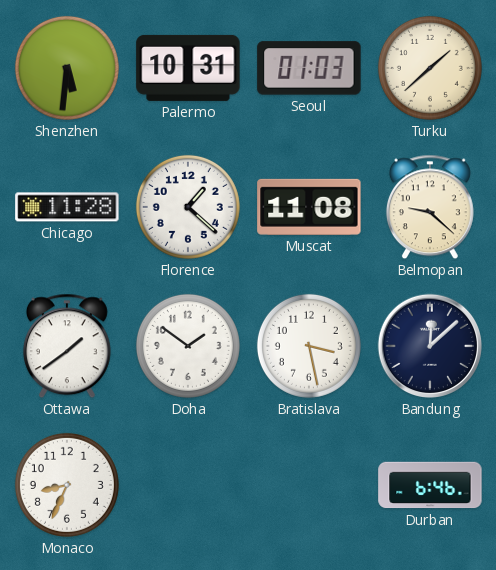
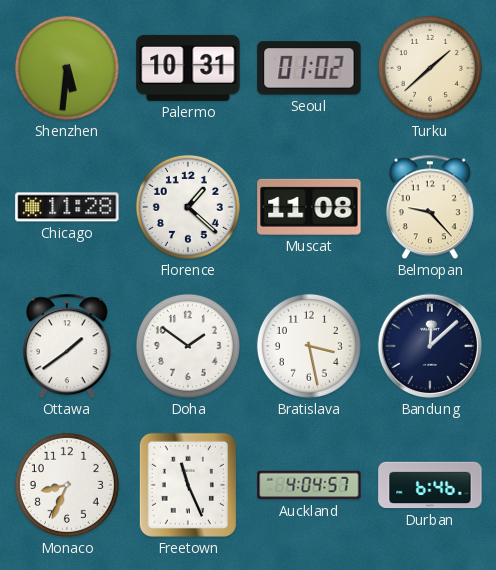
Seoul: 01:03 -> 01:02 (309, 68)
Belmopan: 9:22 -> 9:23 (430, 207)
Freetown: none -> 11:26 (188, 485)
Auckland: none -> 4:04 (309, 485)
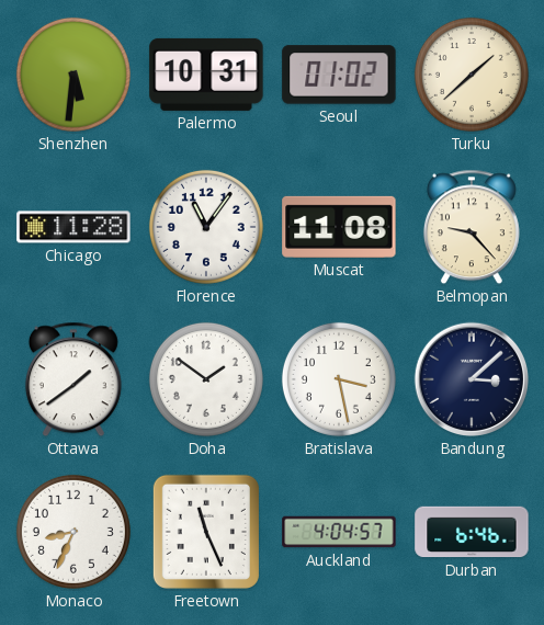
Florence: 1:22 -> 11:06 (206, 227)
Bandung: 12:08 -> 3:08 (472, 379)
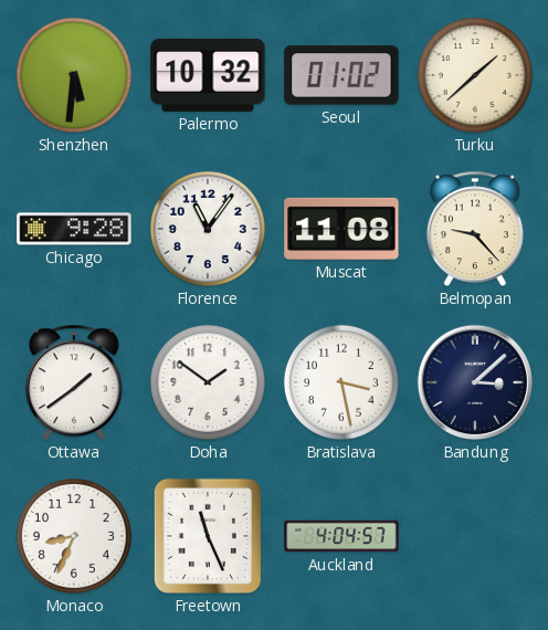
Palermo: 10:31 -> 10:32 (208, 75)
Chicago: 11:28 -> 9:28 (74, 229)
Durban: 6:46 -> none (472, 532)
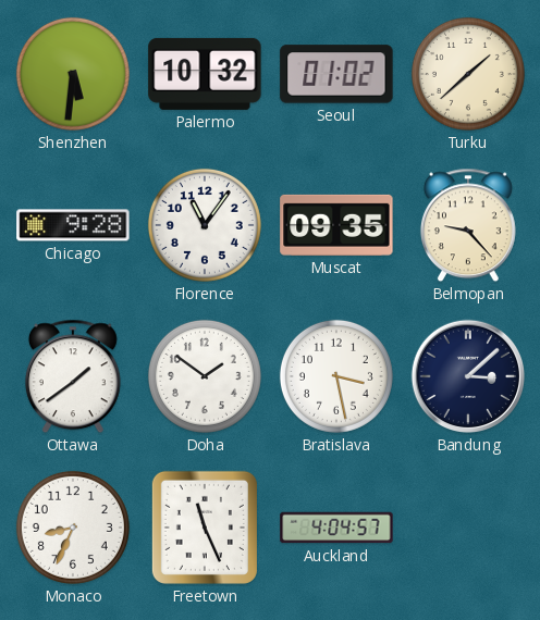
Muscat: 11:08 -> 09:35 (336, 225)
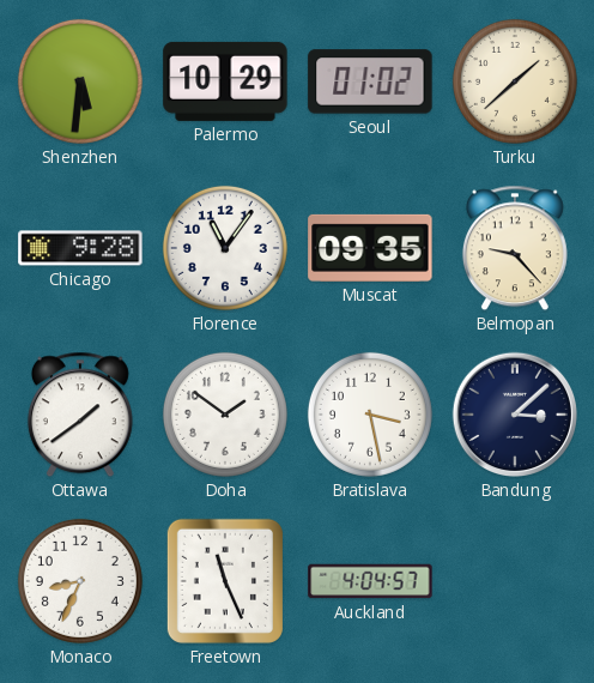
Palermo: 10:32 -> 10:29 (225, 81)
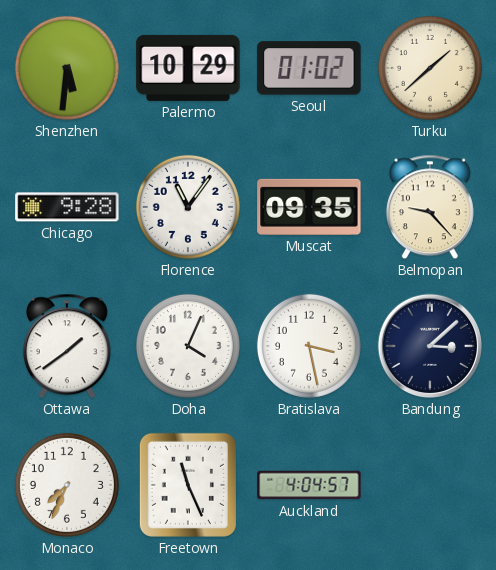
Doha: 1:51 -> 4:04 (188, 346)
Monaco: 8:34 -> 7:34 (67, 485)
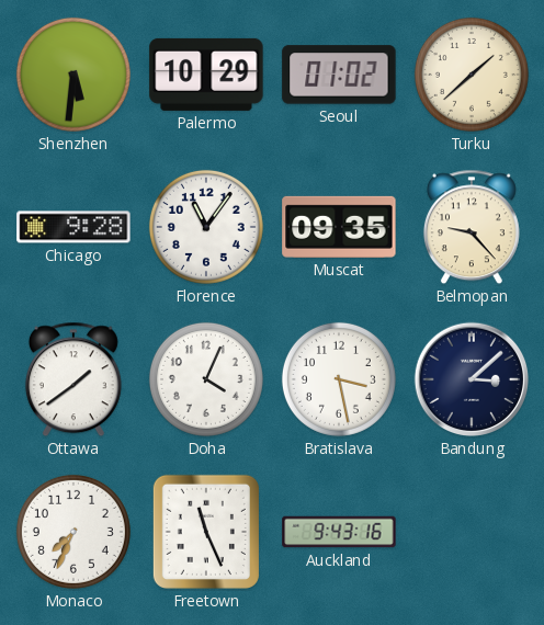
Auckland: 4:04 -> 9:43 (339, 532)
